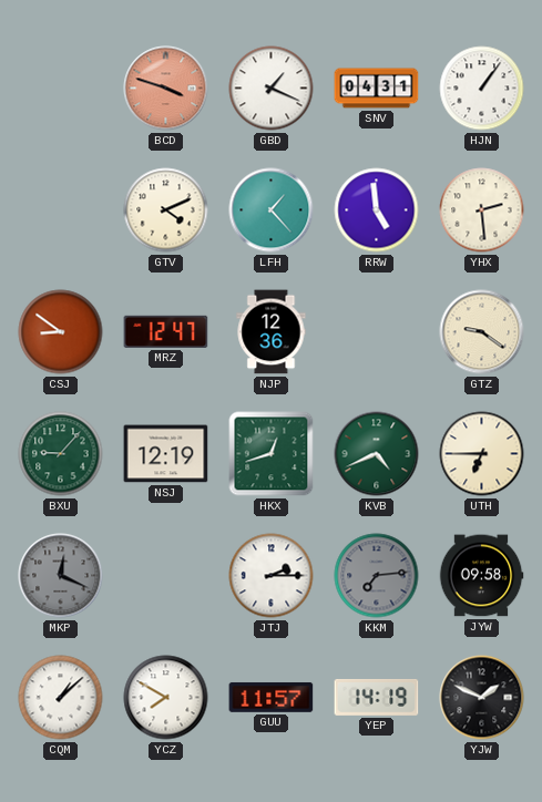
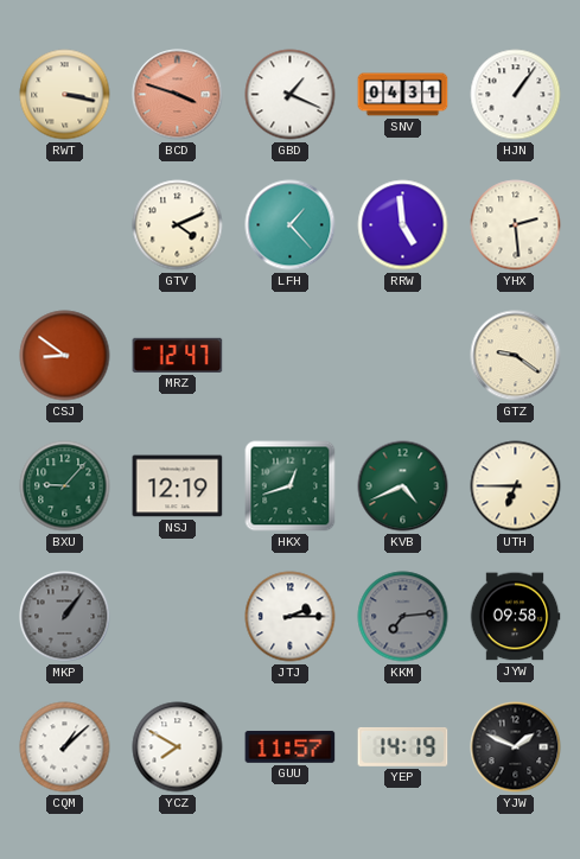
RWT: none -> 3:17 (65, 95)
NJP: 12:36 -> none (272, 332)
MKP: 12:19 -> 1:06 (65, 617)
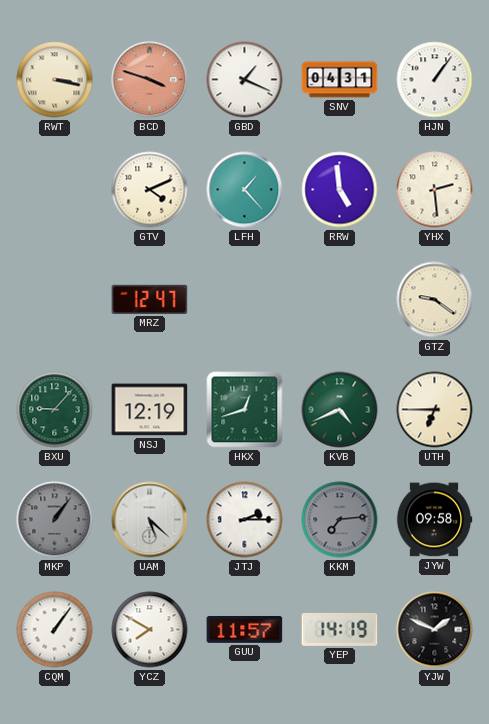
CSJ: 8:51 -> none (65, 356)
UAM: none -> 5:22 (150, 520)
CQM: 1:08 -> 1:06 (55, 630)
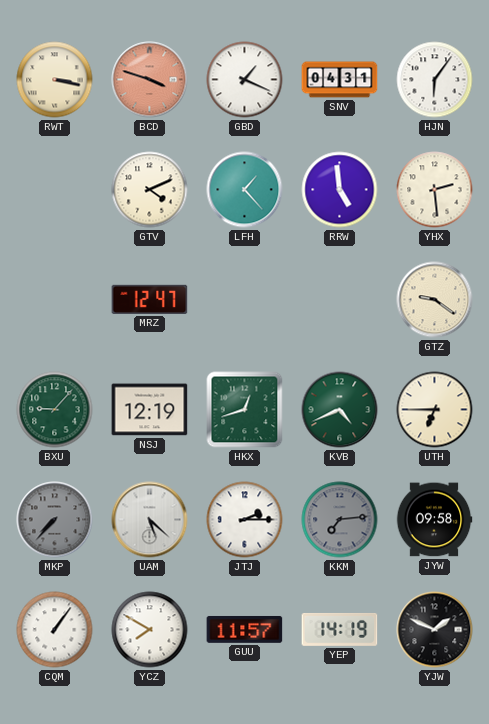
HJN: 1:06 -> 6:06 (435, 80)
MKP: 1:06 -> 7:37 (55, 520)
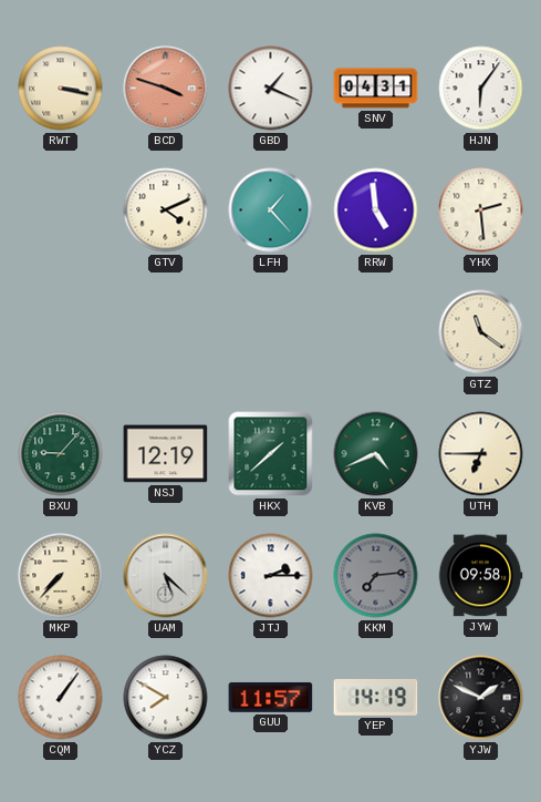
MRZ: 12:47 -> none (150, 299)
GTZ: 9:21 -> 11:21 (481, 332)
HKX: 12:42 -> 1:38 (271, 454)
MKP dial: grey -> cream (61, 576)
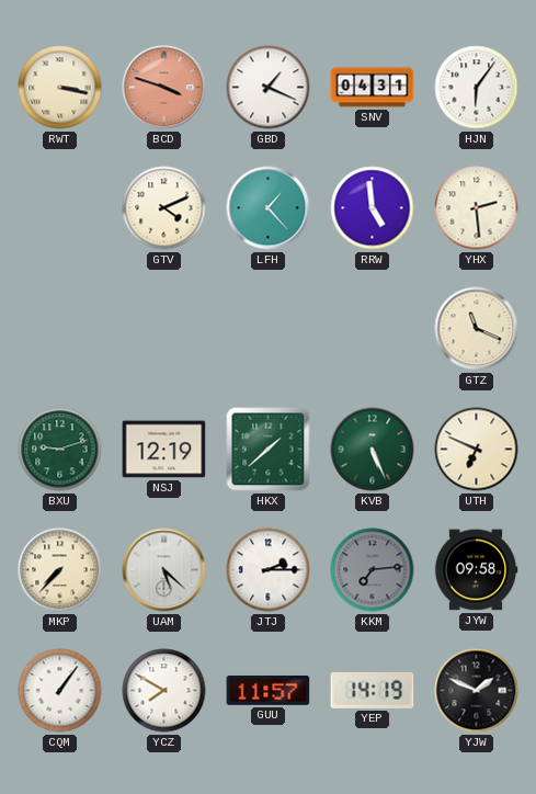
GTZ: 11:21 -> 11:19 (477, 329)
BXU: 9:07 -> 9:12 (60, 450)
KVB: 4:41 -> 5:26 (373, 450)
UTH: 6:45 -> 6:49 (477, 450)
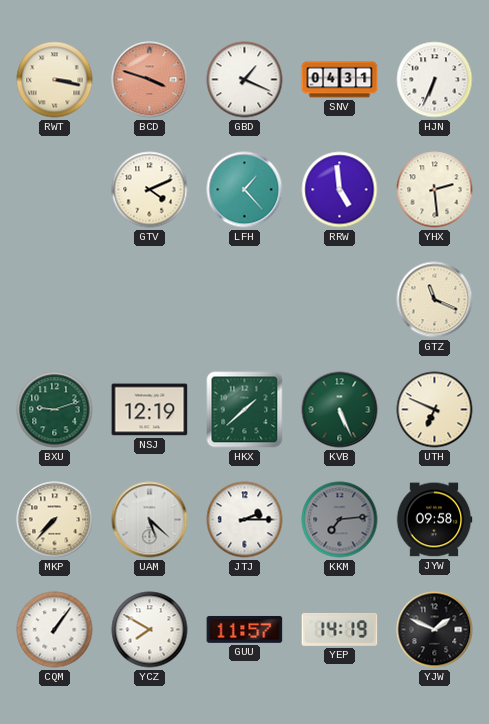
HJN: 6:06 -> 6:34 (435, 80)
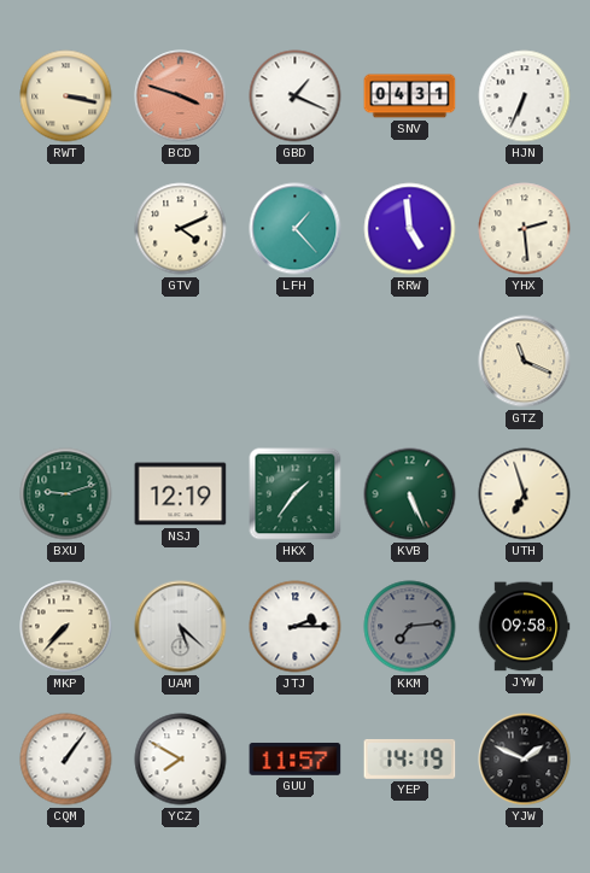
HKX: 1:38 -> 1:36 (296, 494)
UTH: 6:49 -> 6:57 (525, 494)
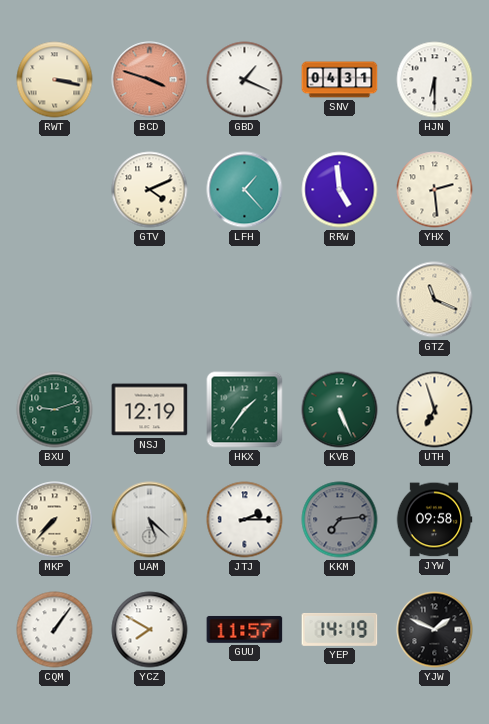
HJN: 6:34 -> 6:30 (435, 80)
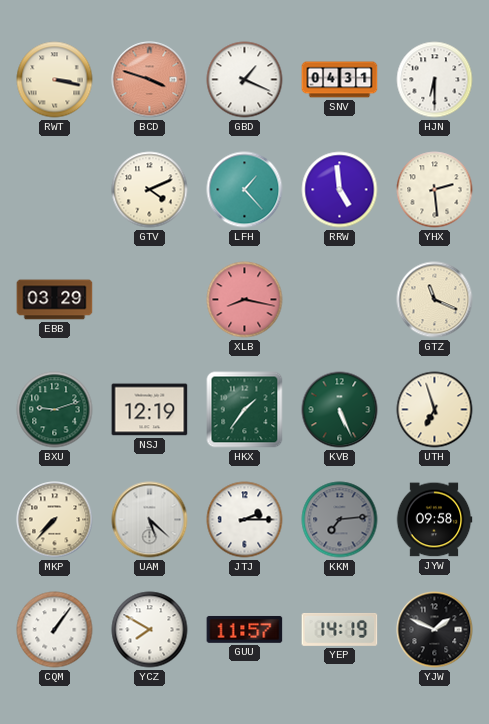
EBB: none -> 03:29 (55, 300)
XLB: none -> 8:17 (245, 300)
